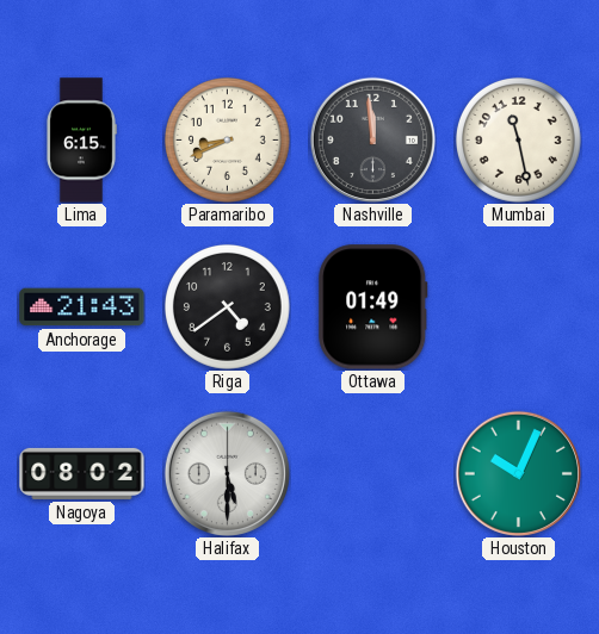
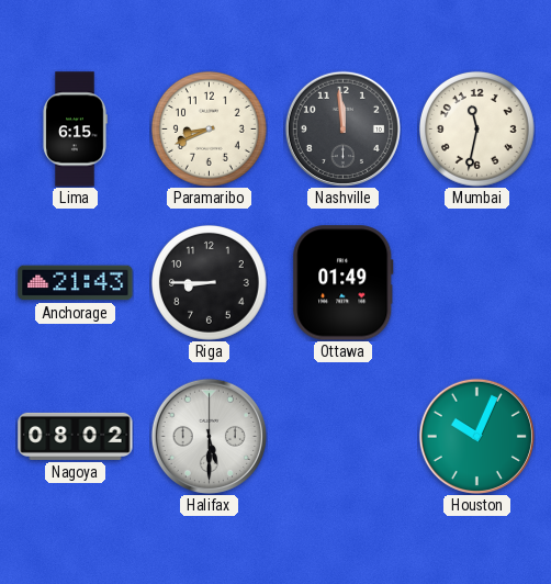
Mumbai: 11:28 -> 11:32 (476, 128)
Riga: 4:39 -> 8:45 (209, 282)
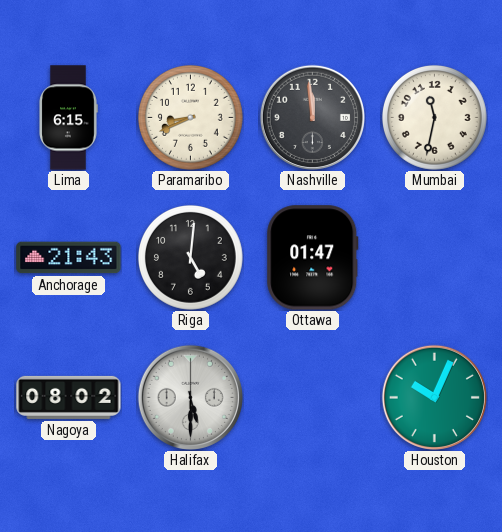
Riga: 8:45 -> 5:01 (190, 257)
Ottawa: 01:49 -> 01:47 (313, 258)
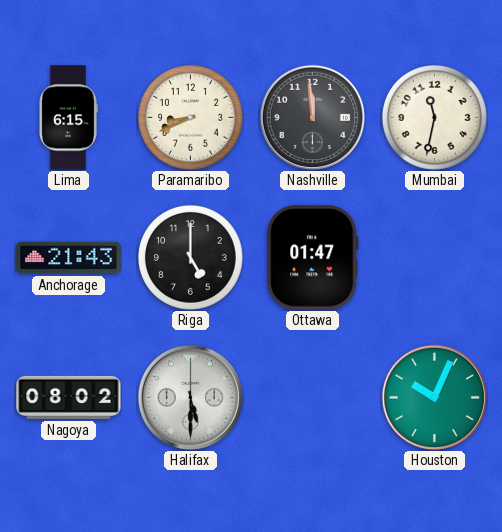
Riga: 5:01 -> 5:00 (190, 257)
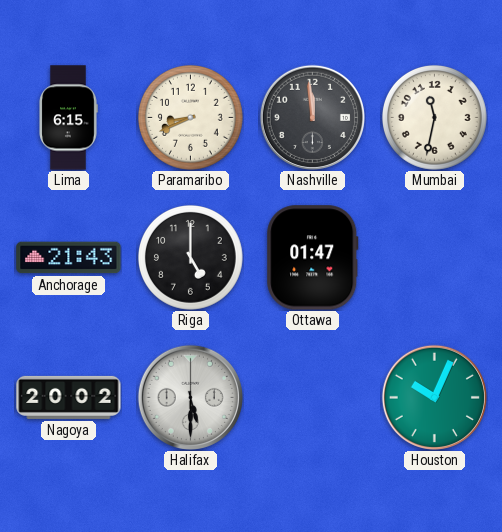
Nagoya: 08:02 -> 20:02 (69, 397)
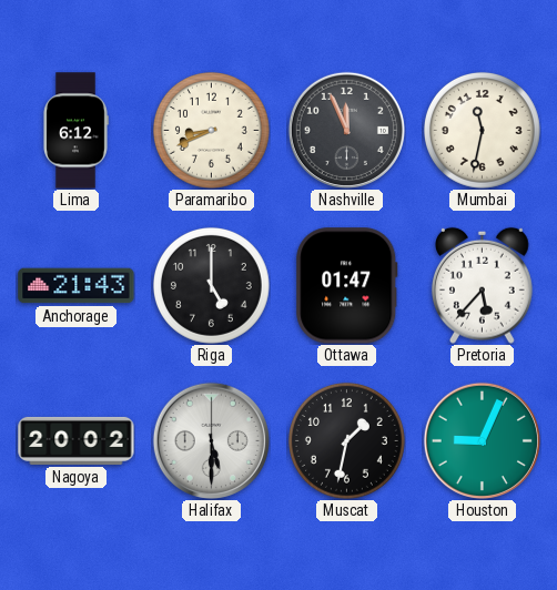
Lima: 6:15 -> 6:12 (75, 131)
Nashville: 11:59 -> 11:56 (346, 130)
Pretoria: none -> 5:37 (483, 285)
Muscat: none -> 1:32 (346, 440)
Houston: 10:04 -> 9:04 (482, 440)
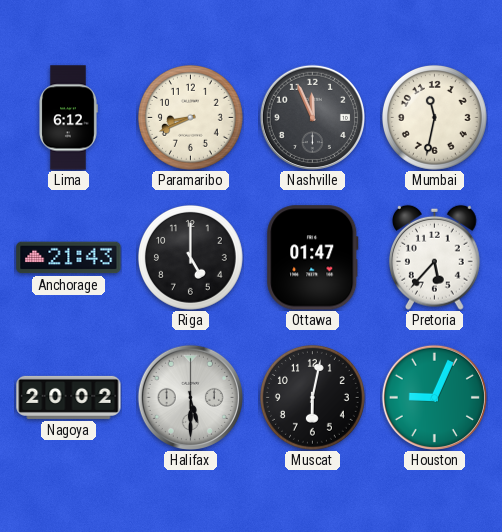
Muscat: 1:32 -> 6:02 (312, 397)
